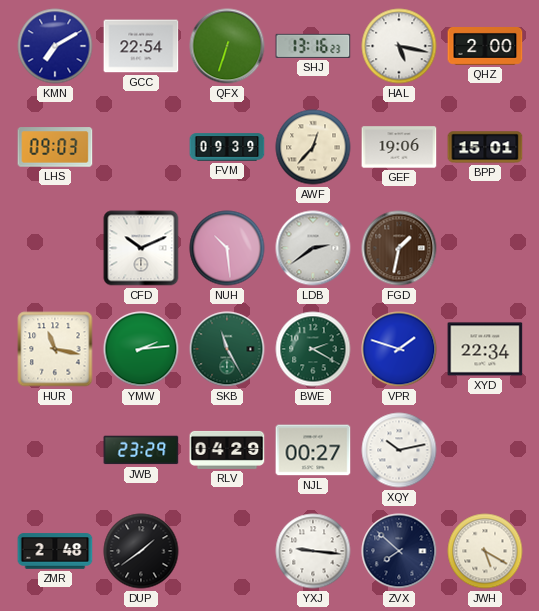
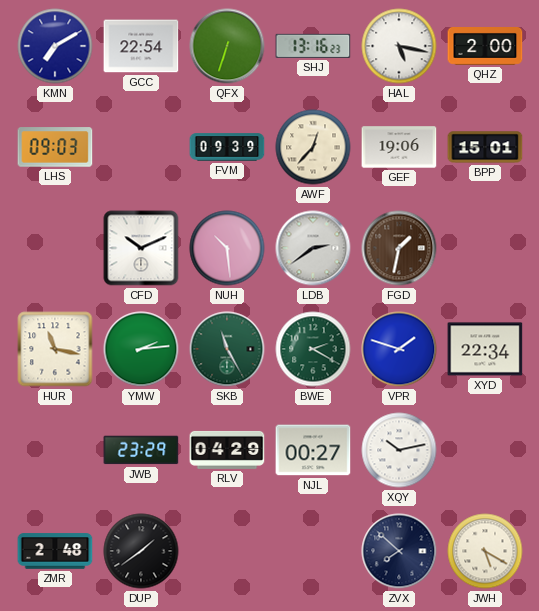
YXJ: 9:16 -> none (313, 551)
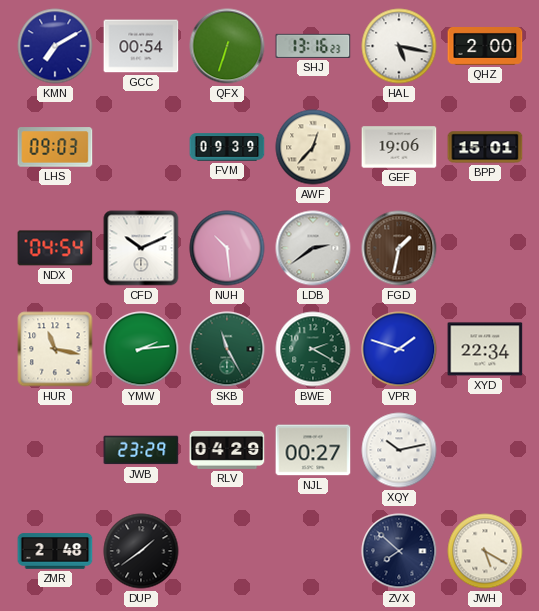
GCC: 22:54 -> 00:54 (141, 46)
NDX: none -> 04:54 (55, 248)
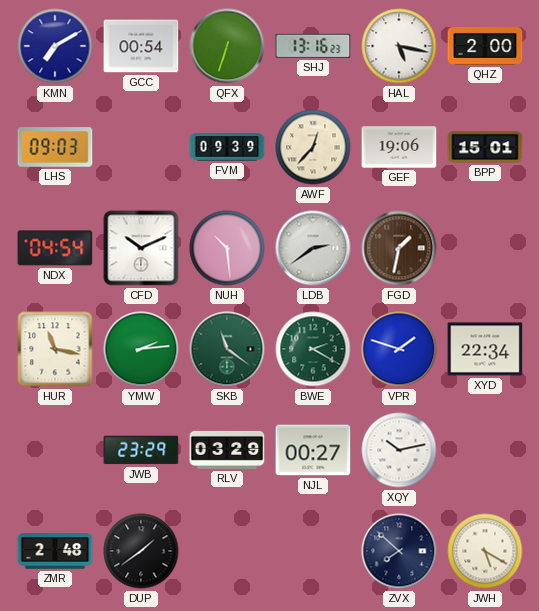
SKB: 11:25 -> 11:21 (227, 349)
RLV: 04:29 -> 03:29 (227, 450)
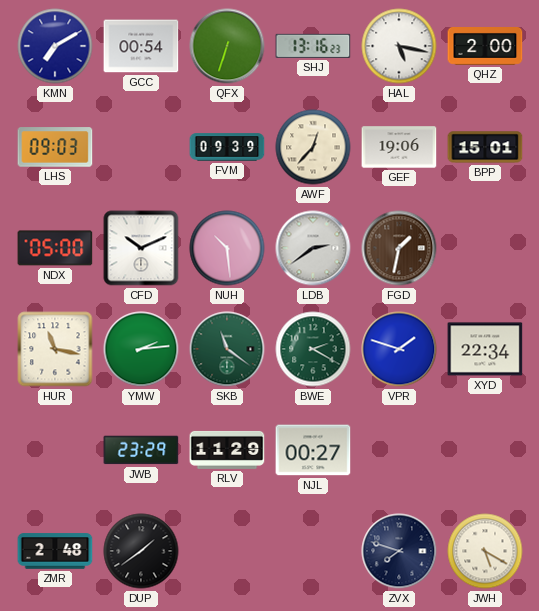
NDX: 04:54 -> 05:00 (55, 248)
RLV: 03:29 -> 11:29 (227, 450)
XQY: 10:13 -> none (399, 450)
ZVX: 7:52 -> 7:48 (399, 551)
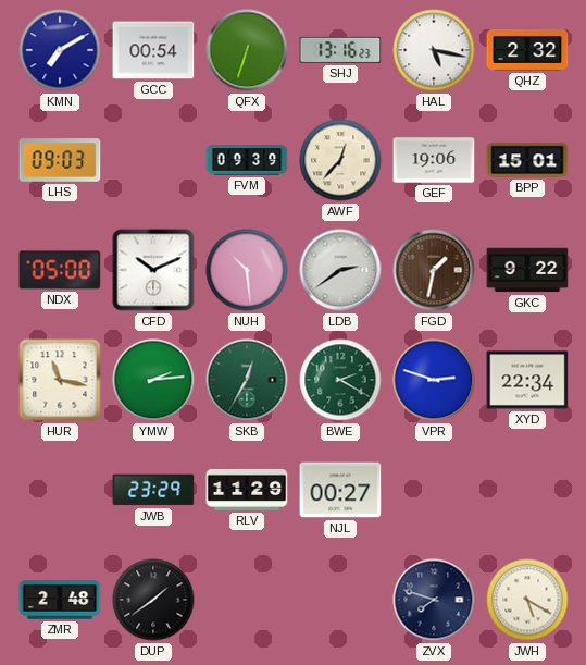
QHZ: 2:00 -> 2:32 (527, 51)
GKC: none -> 9:22 (527, 270)
SKB: 11:21 -> 12:35 (247, 380)
VPR: 1:48 -> 2:48 (434, 380)
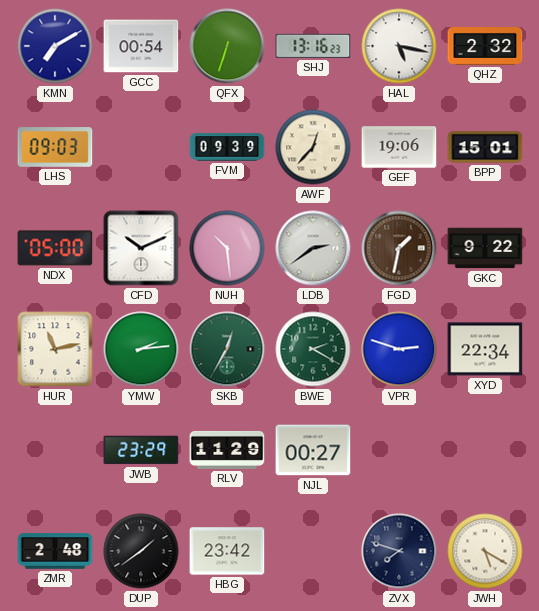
HUR: 11:17 -> 11:13 (55, 349)
HBG: none -> 23:42 (227, 551)
